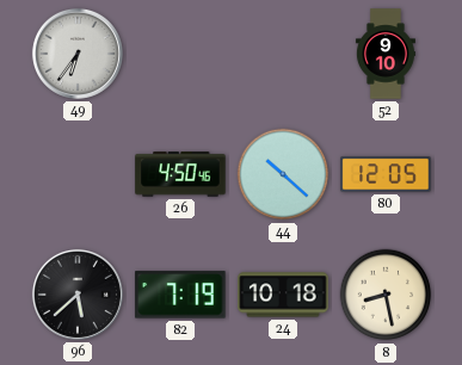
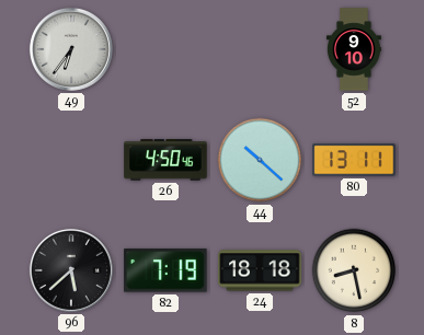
80: 12:05 -> 13:11 (354, 160)
24: 10:18 -> 18:18 (260, 270)
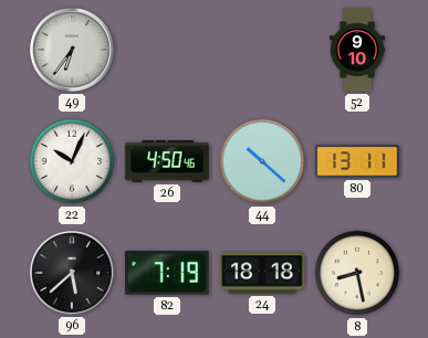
22: none -> 10:04 (72, 161)
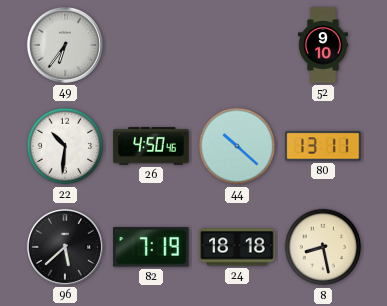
22: 10:04 -> 10:31 (65, 146)
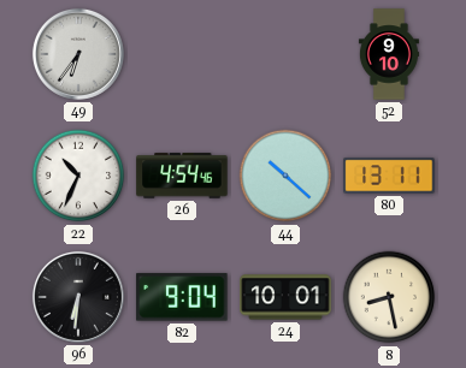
22: 10:31 -> 10:34 (78, 176)
26: 4:50 -> 4:54 (182, 176)
96: 5:38 -> 6:31 (78, 297)
82: 7:19 -> 9:04 (182, 297)
24: 18:18 -> 10:01 (285, 297)
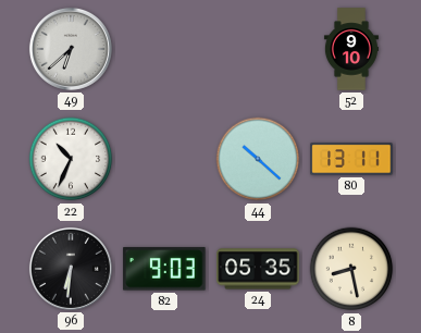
49: 6:36 -> 6:38 (71, 49)
26: 4:54 -> none (182, 176)
82: 9:04 -> 9:03 (164, 269)
24: 10:01 -> 05:35 (258, 269)
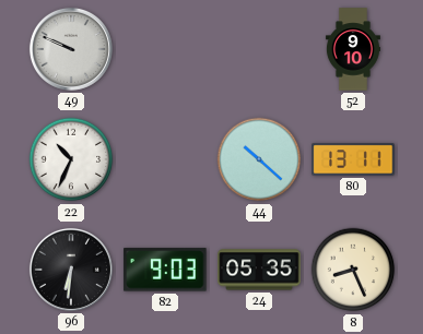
49: 6:38 -> 9:49 (71, 49)
8: 8:28 -> 8:26 (353, 270)
